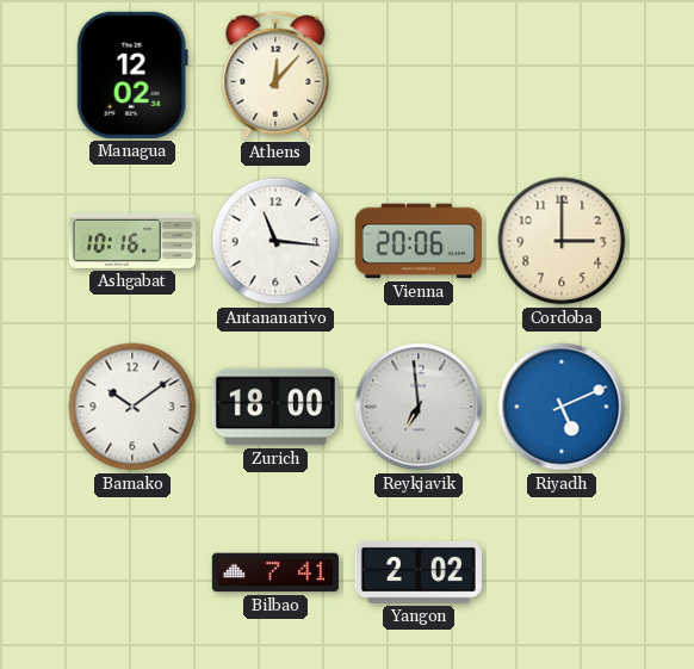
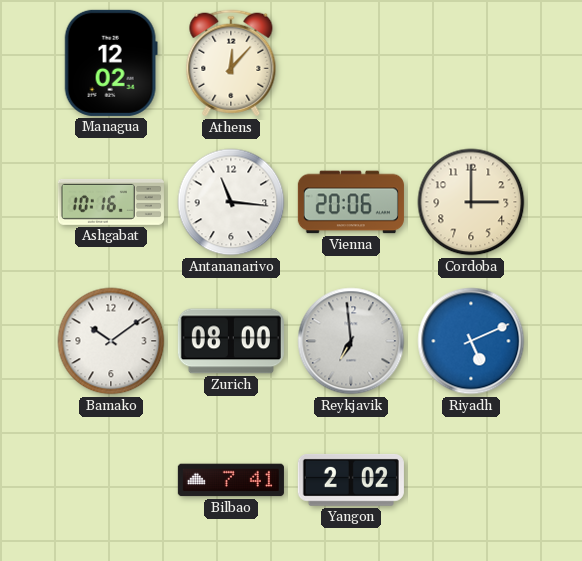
Zurich: 18:00 -> 08:00 (231, 341)
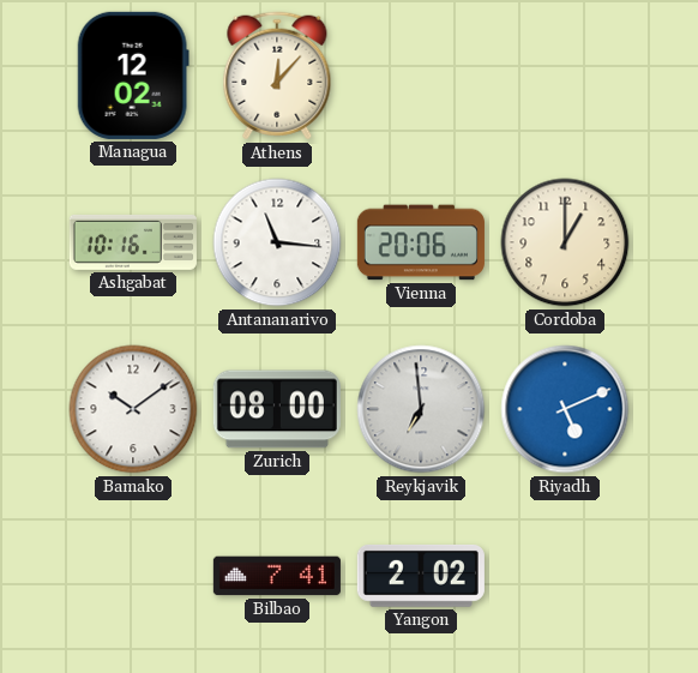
Cordoba: 3:00 -> 1:00 (565, 242)
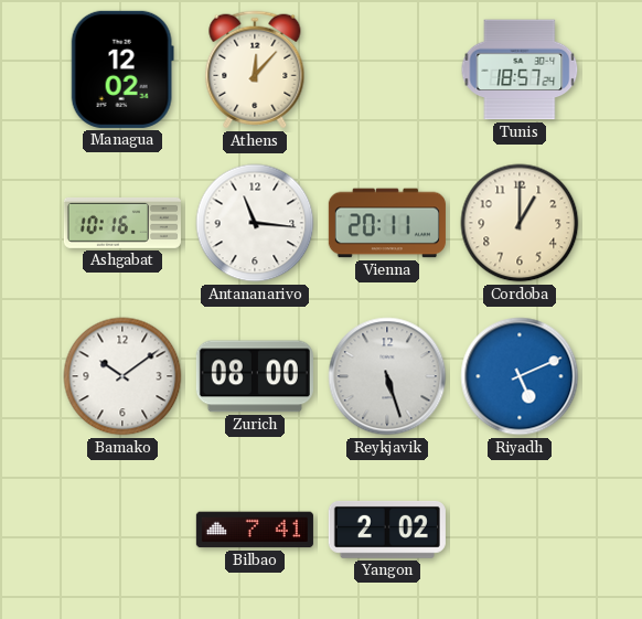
Tunis: none -> 18:57 (520, 70)
Vienna: 20:06 -> 20:11 (387, 223)
Reykjavik: 6:59 -> 5:27 (387, 376)
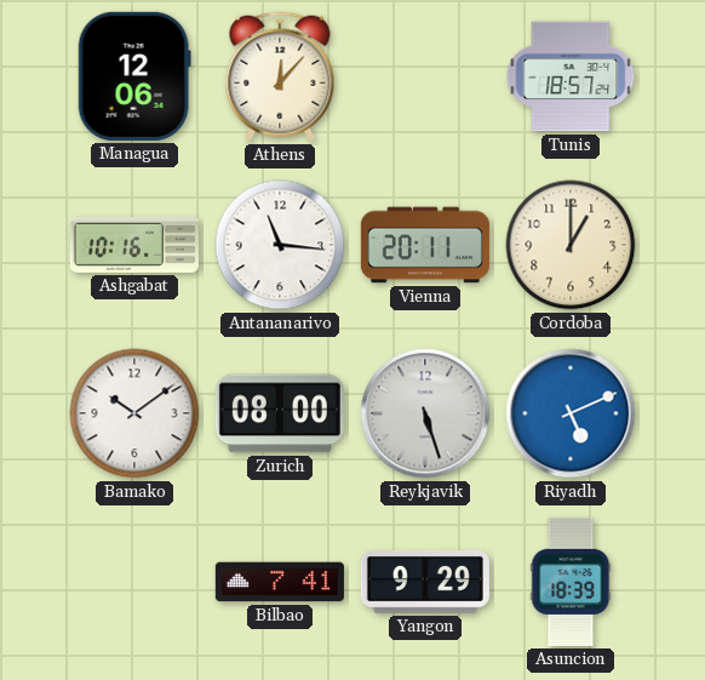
Managua: 12:02 -> 12:06 (134, 76)
Yangon: 2:02 -> 9:29 (425, 582)
Asuncion: none -> 18:39 (571, 582)
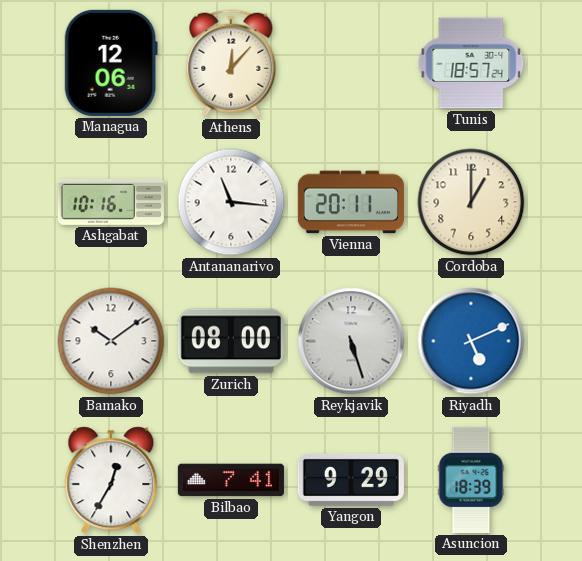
Shenzhen: none -> 12:35 (111, 480)
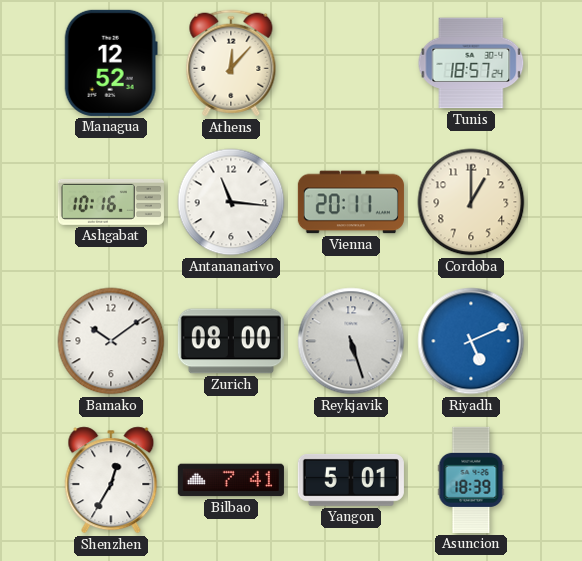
Managua: 12:06 -> 12:52 (111, 63)
Yangon: 9:29 -> 5:01 (351, 480)
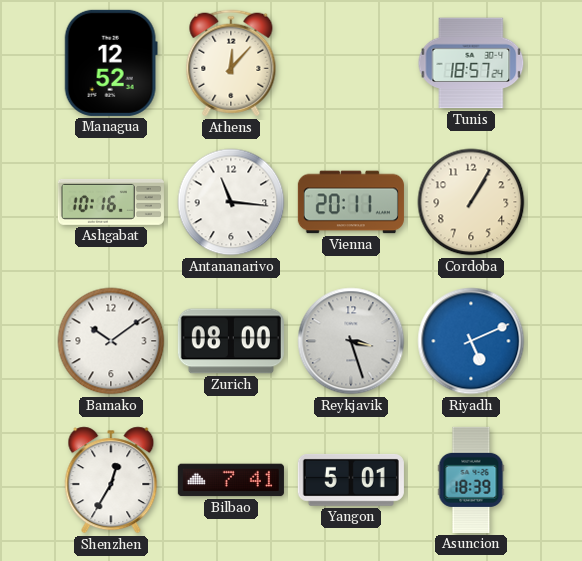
Cordoba: 1:00 -> 1:05 (471, 202)
Reykjavik: 5:27 -> 3:27 (351, 341)
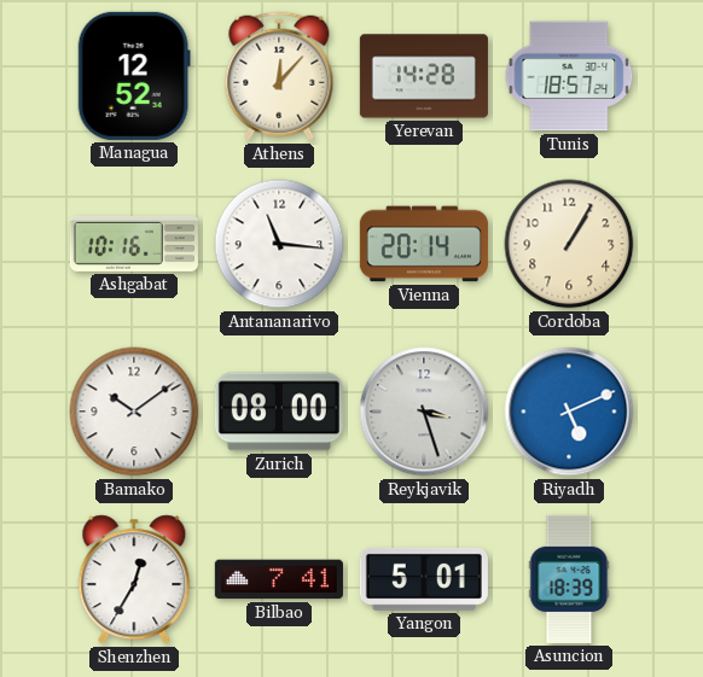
Yerevan: none -> 14:28 (424, 76)
Vienna: 20:11 -> 20:14 (424, 244)
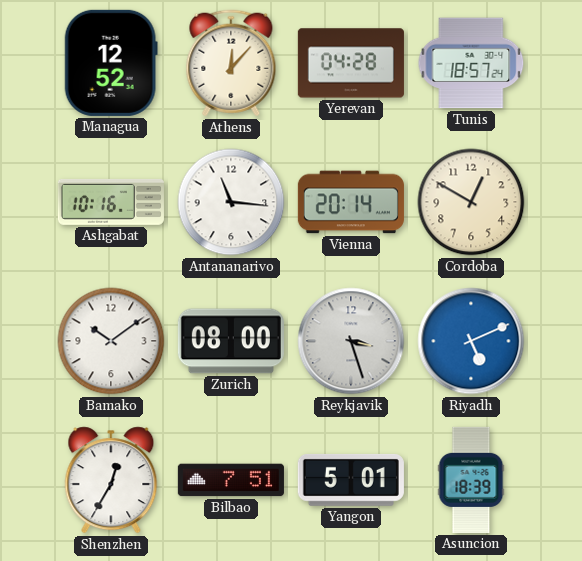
Yerevan: 14:28 -> 04:28 (351, 63)
Cordoba: 1:05 -> 12:50 (471, 202)
Bilbao: 7:41 -> 7:51 (231, 480)
